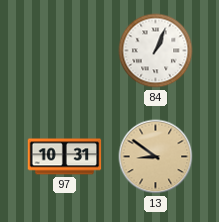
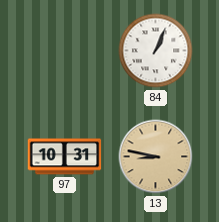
13: 8:51 -> 8:47 (156, 157)
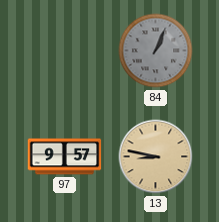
84 dial: white -> grey (156, 51)
97: 10:31 -> 9:57 (65, 157)
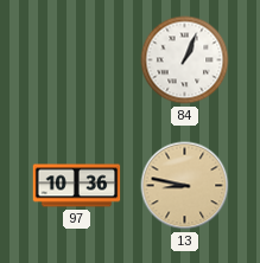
84 dial: grey -> white (185, 60)
97: 9:57 -> 10:36 (77, 186)
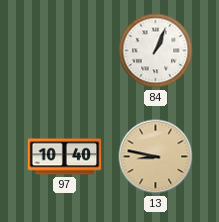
97: 10:36 -> 10:40 (65, 157)
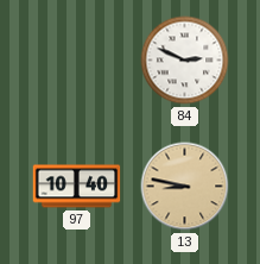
84: 1:04 -> 2:49 (185, 61)
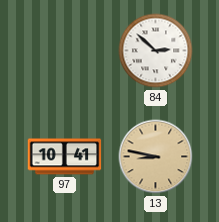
84: 2:49 -> 2:52 (156, 51)
97: 10:40 -> 10:41 (65, 157)
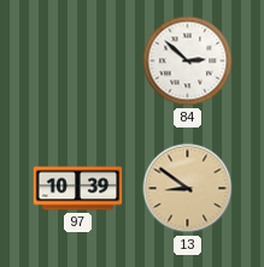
97: 10:41 -> 10:39 (78, 189)
13: 8:47 -> 8:51 (188, 189)
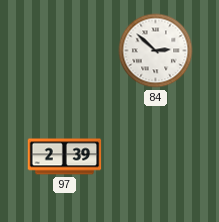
97: 10:39 -> 2:39 (65, 157)
13: 8:51 -> none (188, 189)
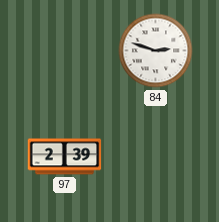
84: 2:52 -> 2:48 (156, 51)
